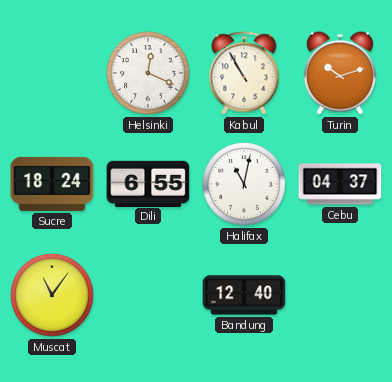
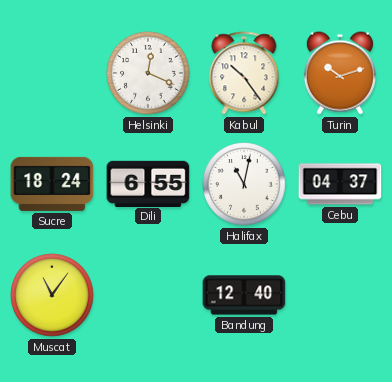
Kabul: 10:55 -> 10:24 (244, 73)
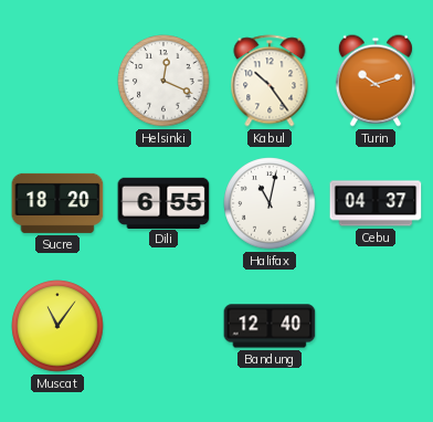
Sucre: 18:24 -> 18:20 (57, 203)
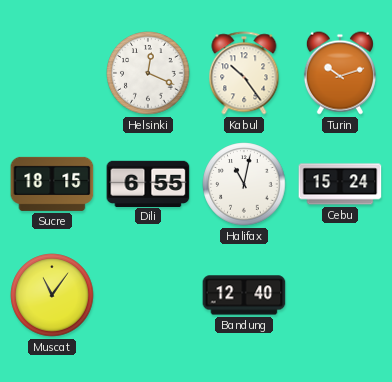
Sucre: 18:20 -> 18:15 (52, 184)
Cebu: 04:37 -> 15:24 (340, 184)
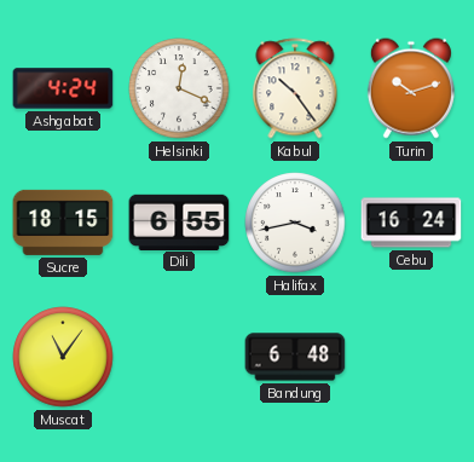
Ashgabat: none -> 4:24 (63, 88)
Halifax: 11:02 -> 3:43 (295, 223)
Cebu: 15:24 -> 16:24 (411, 223)
Bandung: 12:40 -> 6:48 (295, 357)
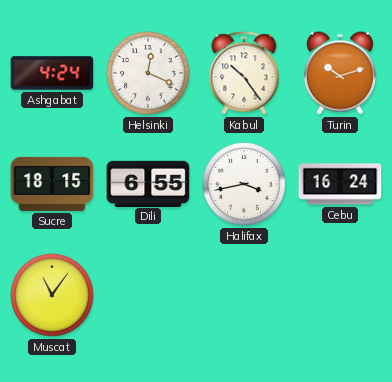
Bandung: 6:48 -> none (295, 357)
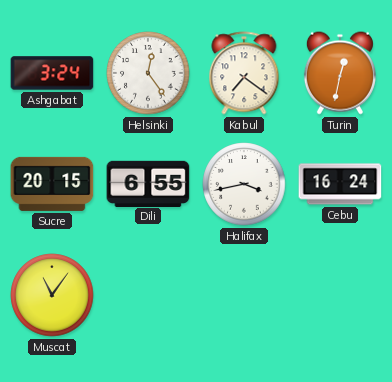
Ashgabat: 4:24 -> 3:24 (52, 73)
Helsinki: 12:19 -> 12:24 (148, 73)
Kabul: 10:24 -> 7:21 (244, 73)
Turin: 10:12 -> 12:32 (340, 73)
Sucre: 18:15 -> 20:15 (52, 184)
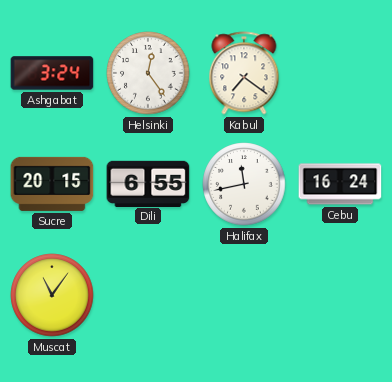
Turin: 12:32 -> none (340, 73)
Halifax: 3:43 -> 11:43 (244, 184)
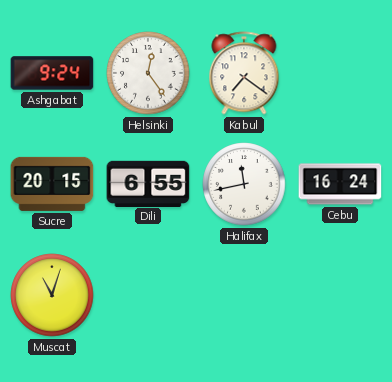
Ashgabat: 3:24 -> 9:24 (52, 73)
Muscat: 11:06 -> 11:03 (52, 295)
